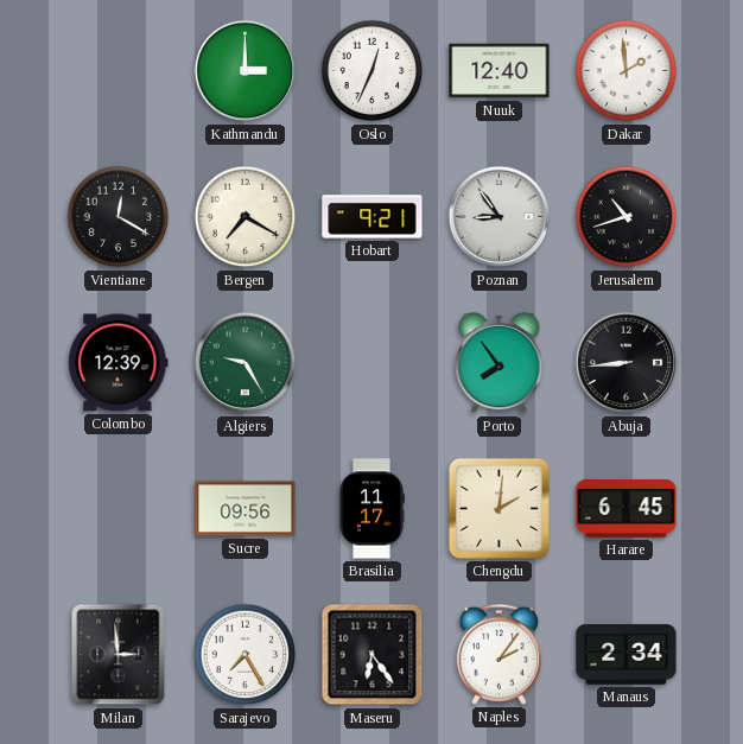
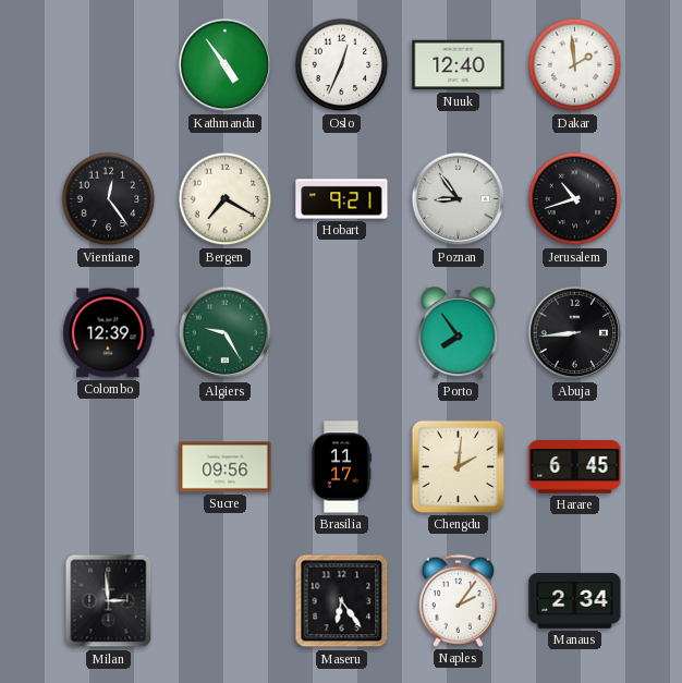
Kathmandu: 3:00 -> 4:54 (226, 65)
Vientiane: 12:20 -> 12:24 (109, 199)
Sarajevo: 7:25 -> none (246, 655)
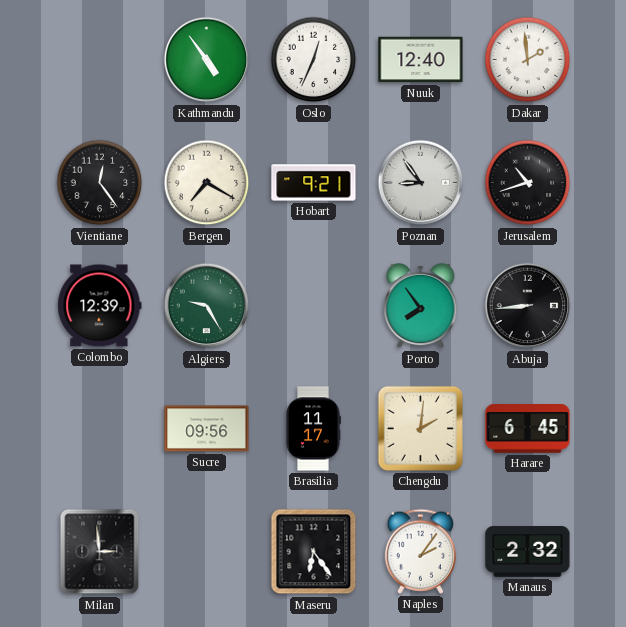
Manaus: 2:34 -> 2:32 (528, 552)
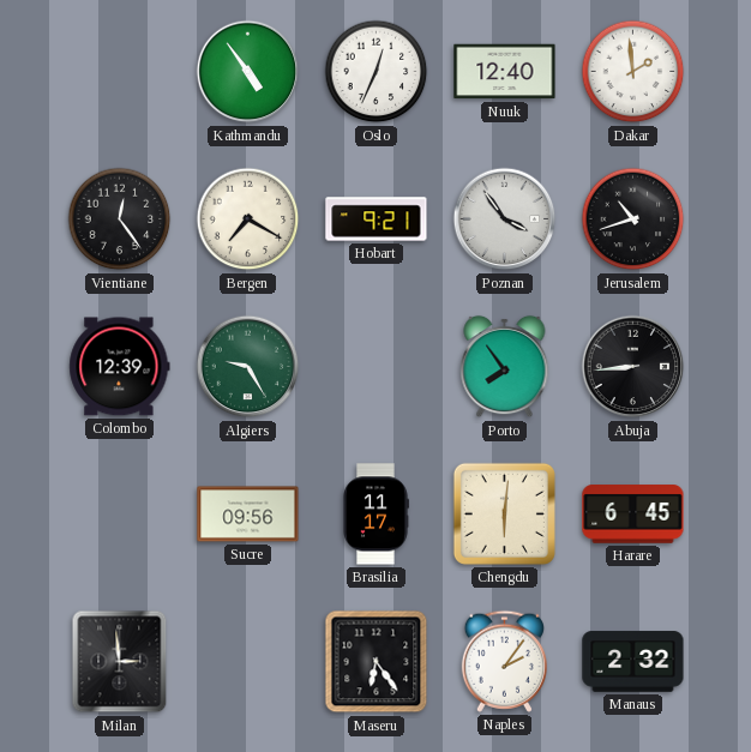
Poznan: 8:54 -> 3:54 (505, 219)
Chengdu: 2:01 -> 6:01 (504, 513)
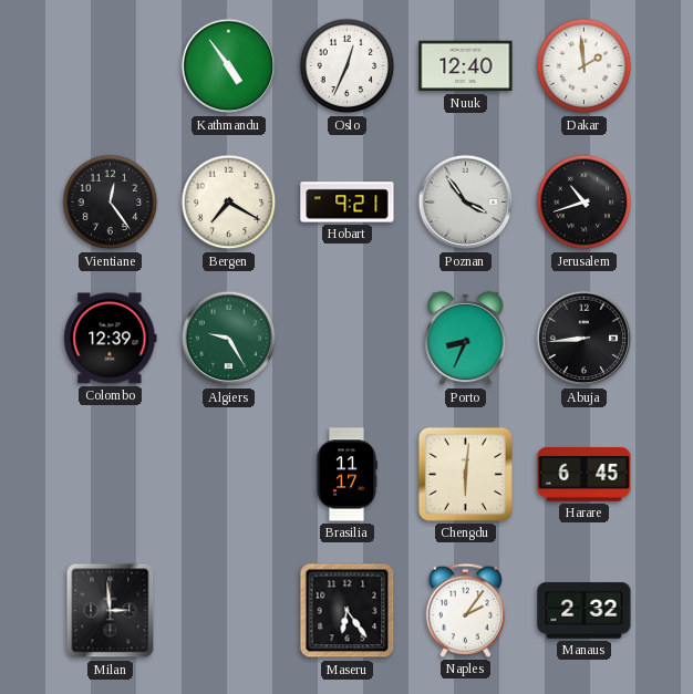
Porto: 7:54 -> 8:34 (466, 339)
Sucre: 09:56 -> none (248, 515)
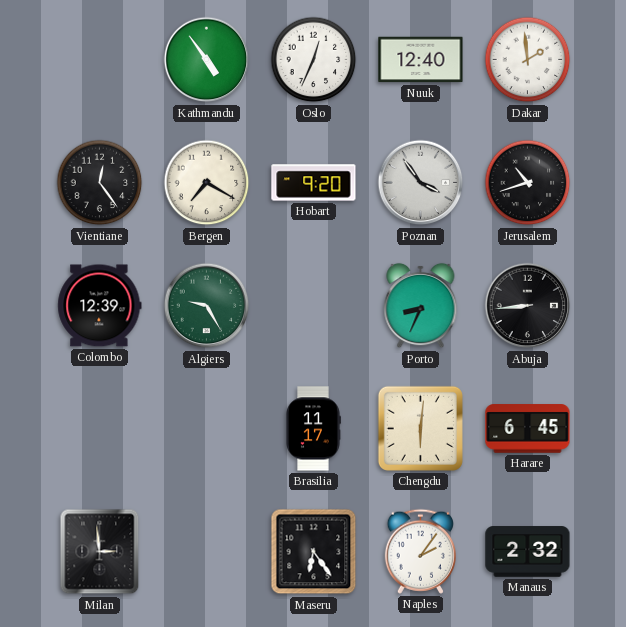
Hobart: 9:21 -> 9:20 (314, 183)
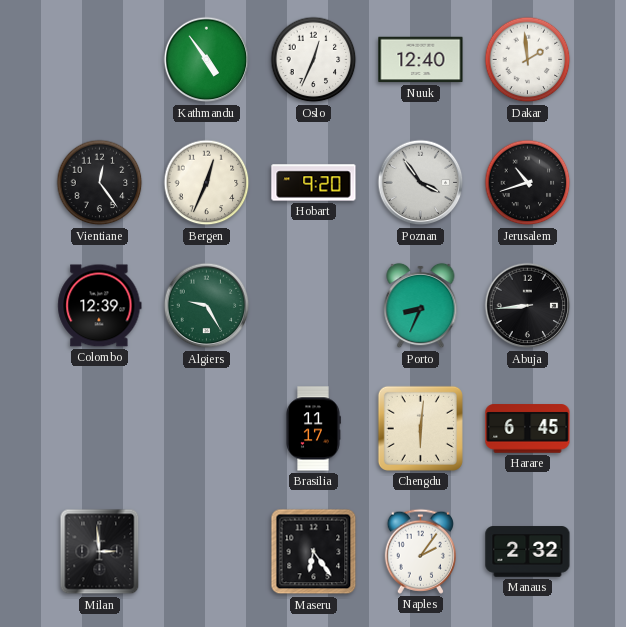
Bergen: 7:20 -> 12:34 (207, 183)
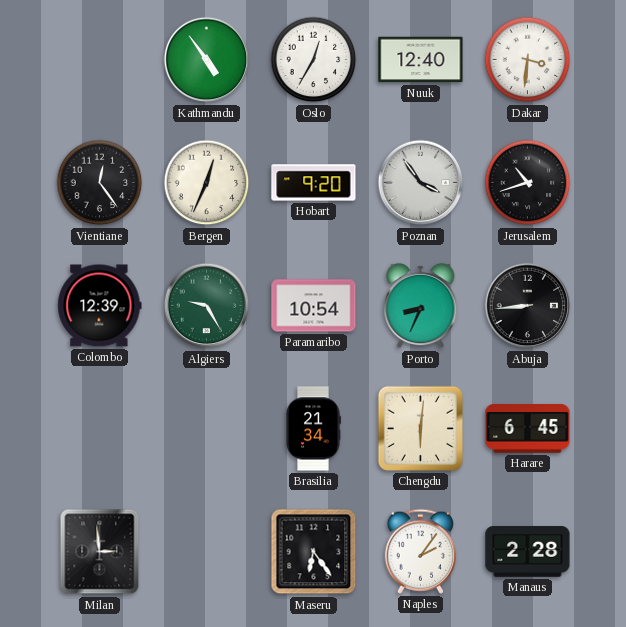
Oslo: 12:34 -> 12:35 (314, 60)
Dakar: 1:59 -> 3:31 (528, 60)
Paramaribo: none -> 10:54 (314, 306)
Brasilia: 11:17 -> 21:34 (313, 429)
Manaus: 2:32 -> 2:28 (528, 552)
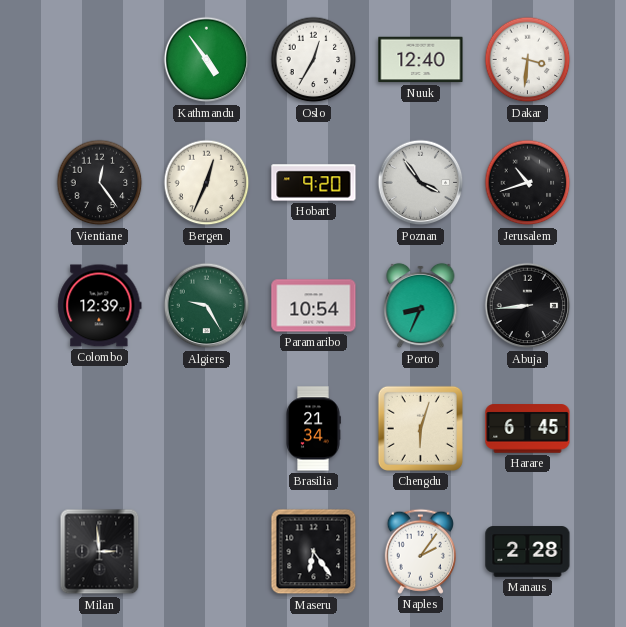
Chengdu: 6:01 -> 6:03 (420, 428)
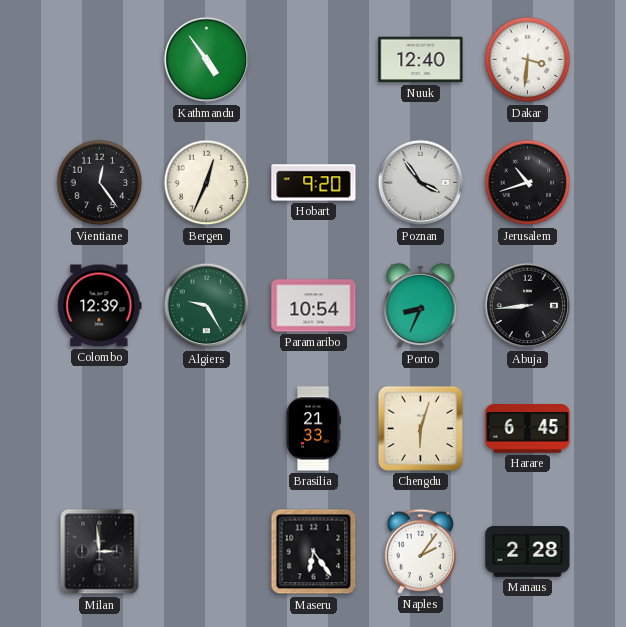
Oslo: 12:35 -> none (314, 60)
Brasilia: 21:34 -> 21:33 (313, 429)
